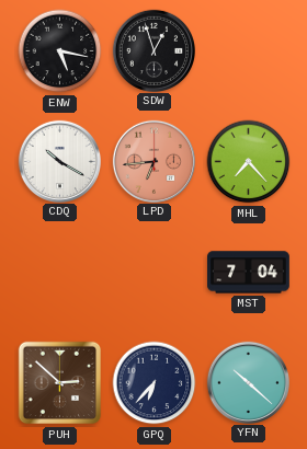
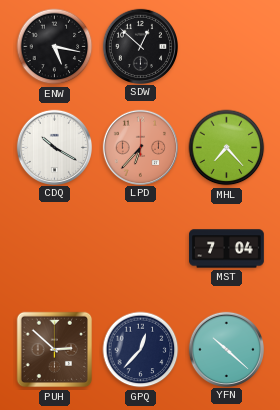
SDW: 12:57 -> 12:52 (140, 46)
LPD: 6:44 -> 6:37 (140, 147)
GPQ: 6:37 -> 12:37 (141, 350)
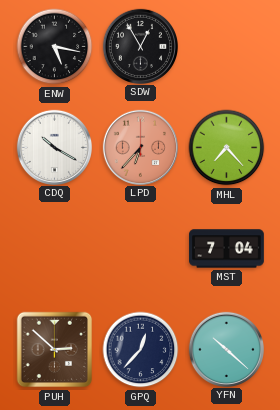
SDW: 12:52 -> 12:55 (140, 46)
